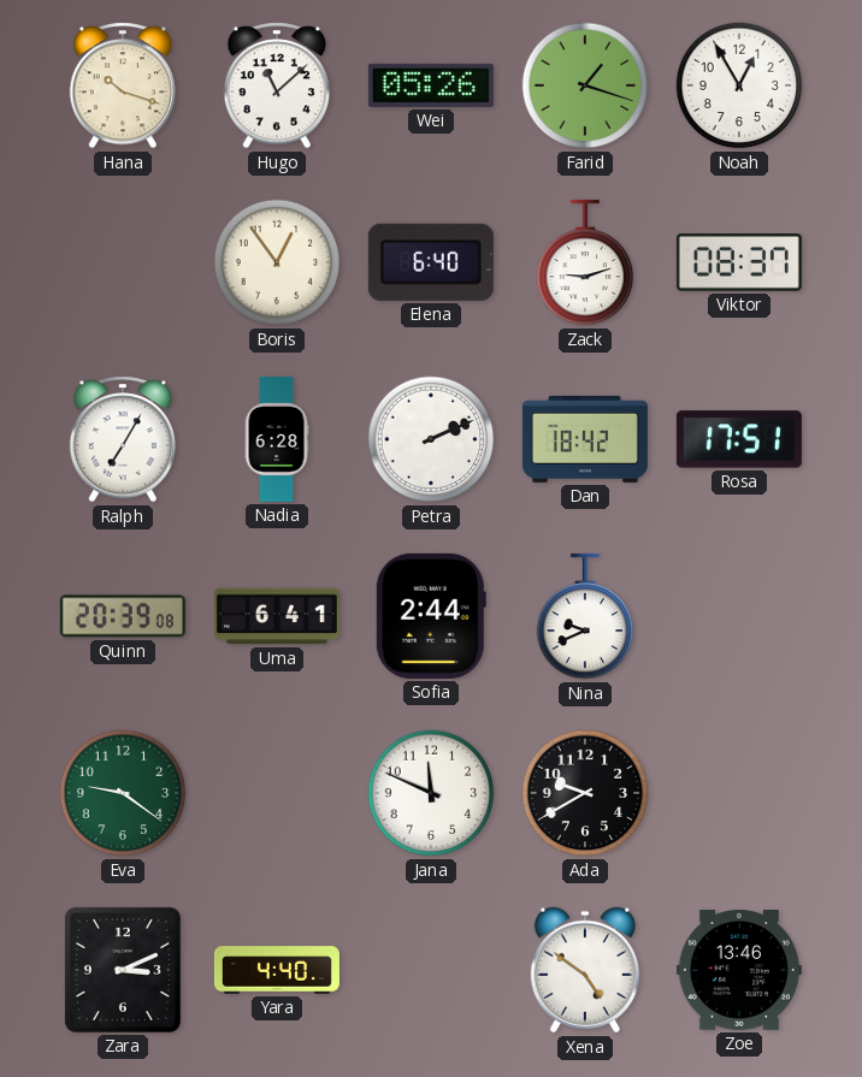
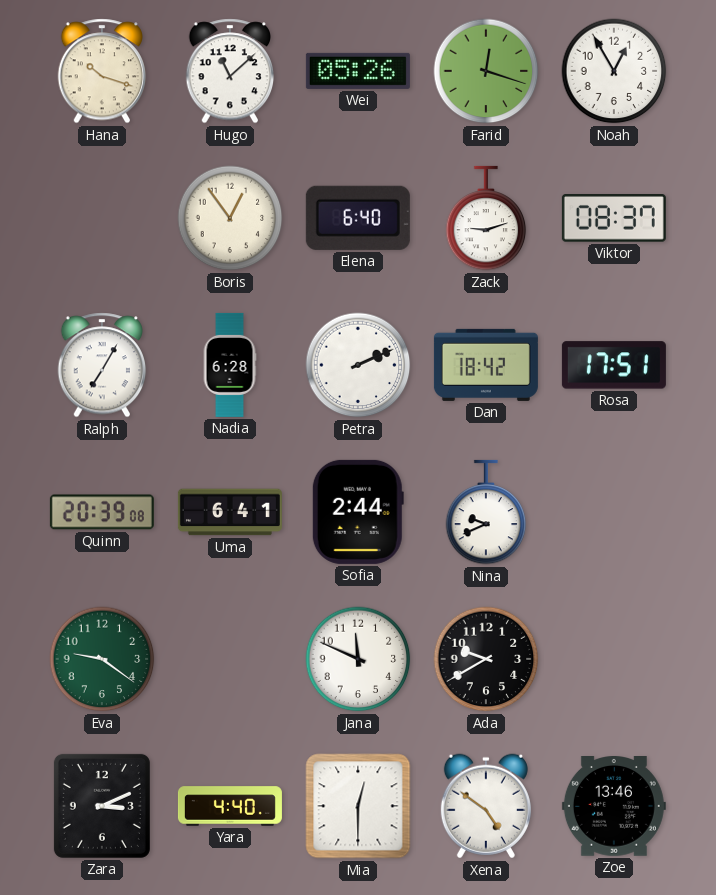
Farid: 1:18 -> 12:18 (486, 71)
Mia: none -> 12:30 (358, 806)
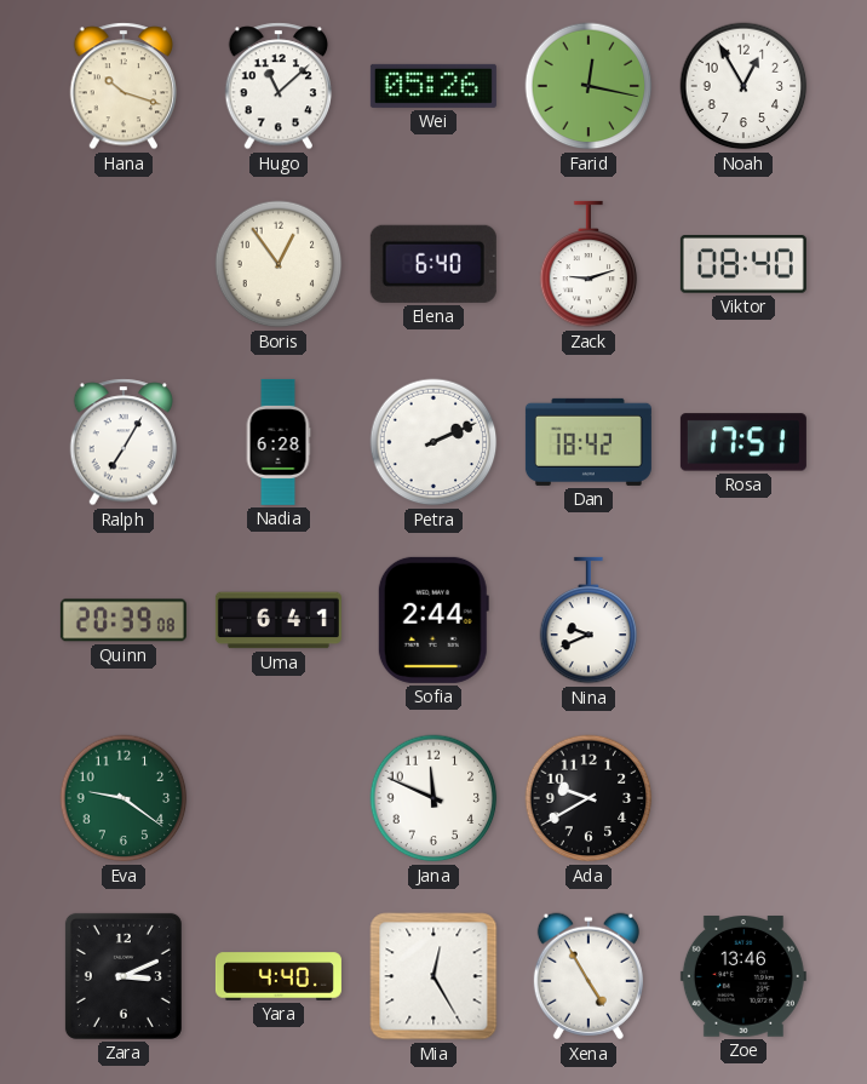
Farid: 12:18 -> 12:17 (588, 86)
Viktor: 08:37 -> 08:40 (743, 265)
Mia: 12:30 -> 12:25 (434, 976)
Xena: 4:51 -> 4:55 (588, 976)
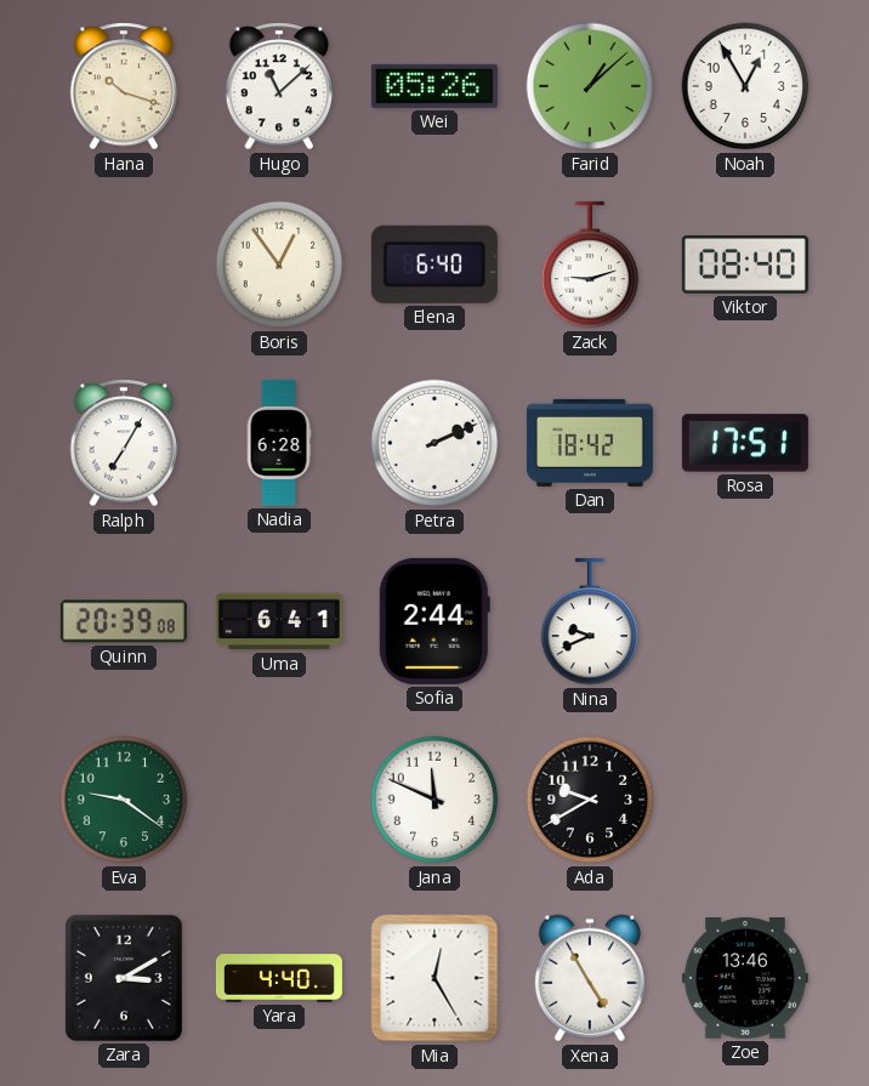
Farid: 12:17 -> 1:08 (590, 86)
Zara: 3:11 -> 3:10 (124, 978)
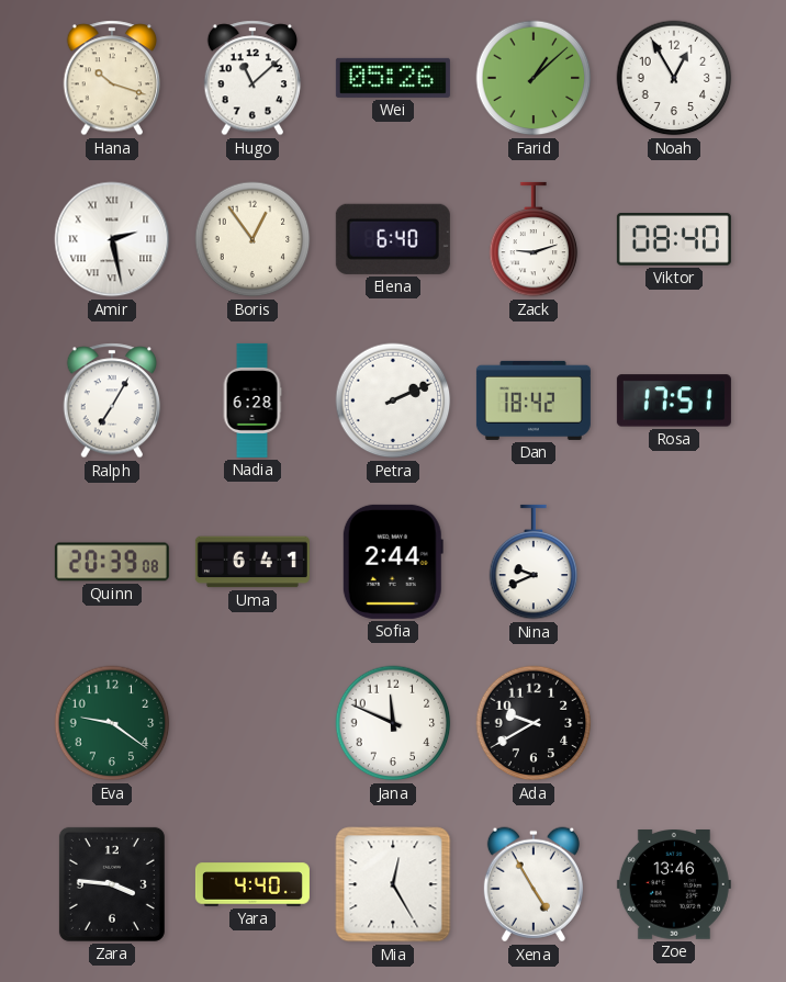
Amir: none -> 2:28 (112, 239)
Zara: 3:10 -> 3:46 (112, 884)
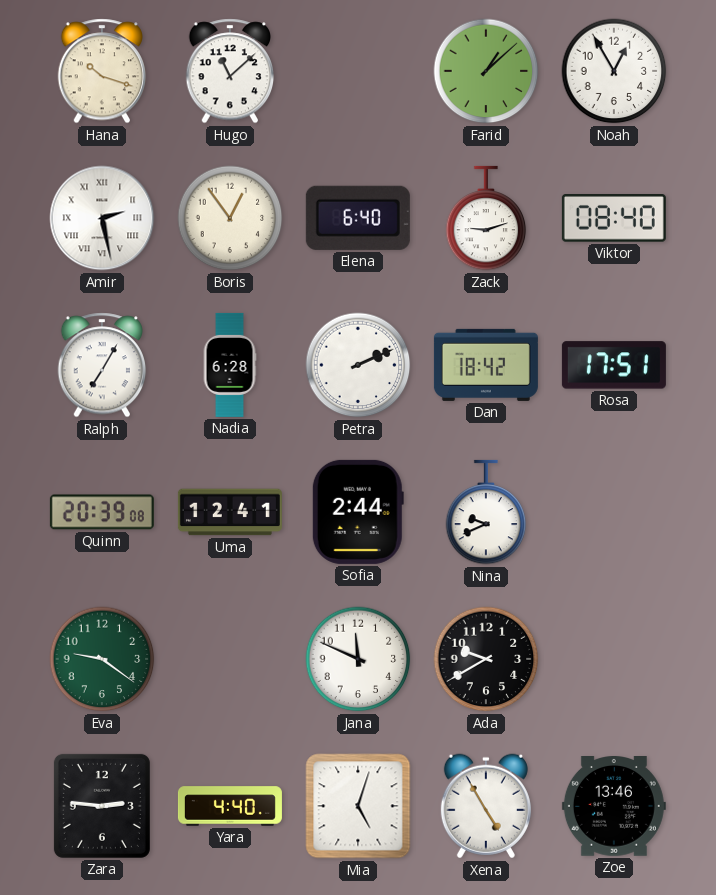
Wei: 05:26 -> none (393, 78)
Uma: 6:41 -> 12:41 (230, 512)
Zara: 3:46 -> 2:46 (102, 806)
Mia: 12:25 -> 5:03 (358, 806)
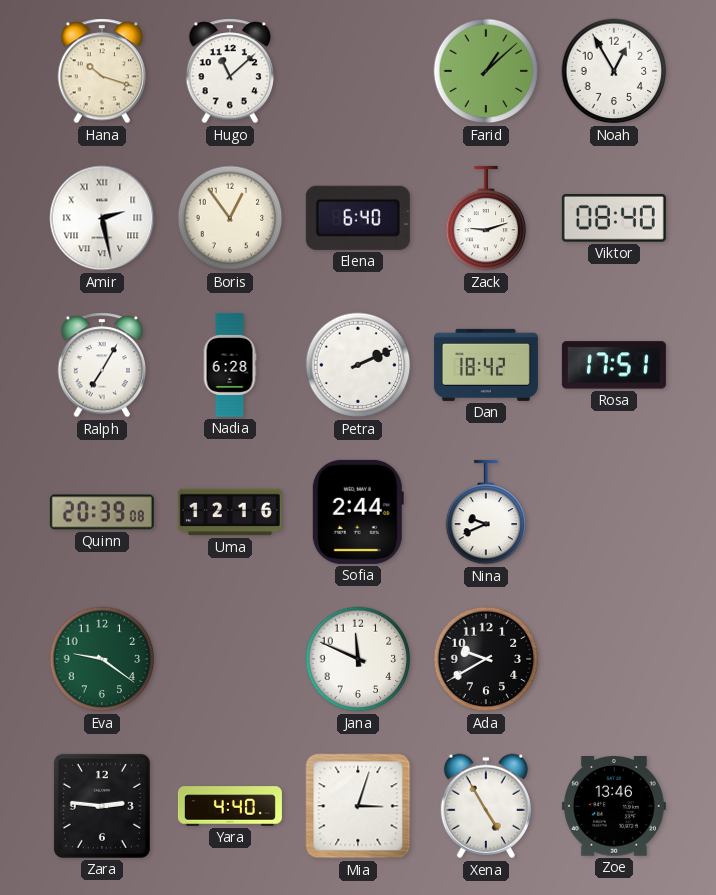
Uma: 12:41 -> 12:16 (230, 512)
Mia: 5:03 -> 3:03 (358, 806)
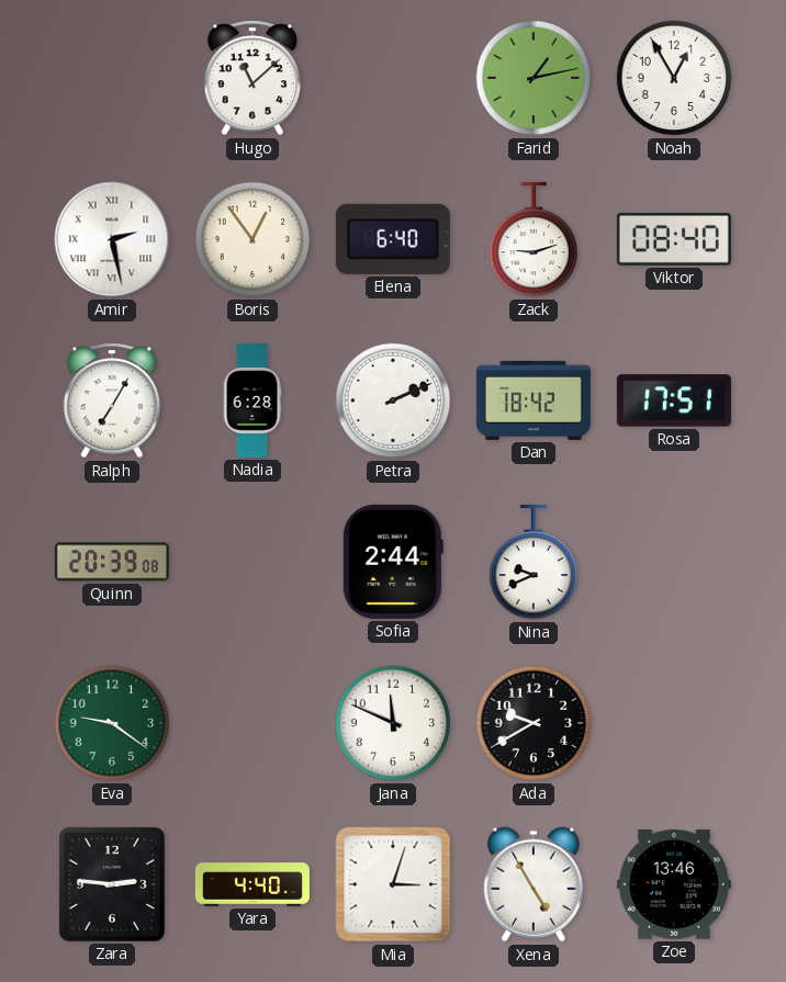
Hana: 10:18 -> none (102, 71)
Farid: 1:08 -> 1:13 (534, 78)
Uma: 12:16 -> none (230, 512)
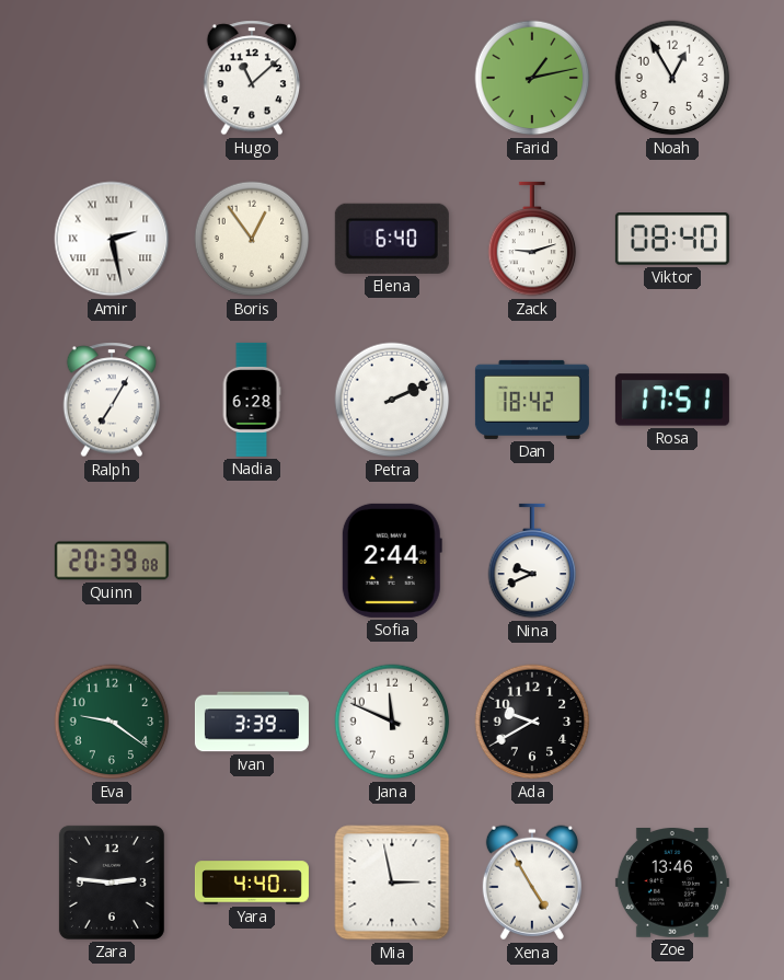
Ivan: none -> 3:39 (252, 722)
Mia: 3:03 -> 2:58 (392, 883)
